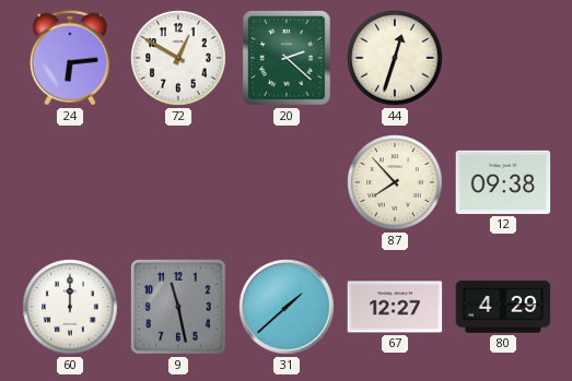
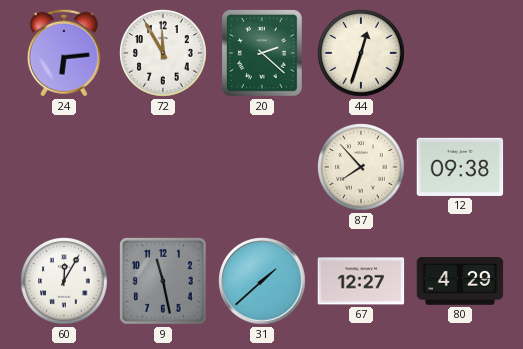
72: 12:50 -> 11:55 (163, 53)
60: 12:00 -> 12:05 (64, 281)
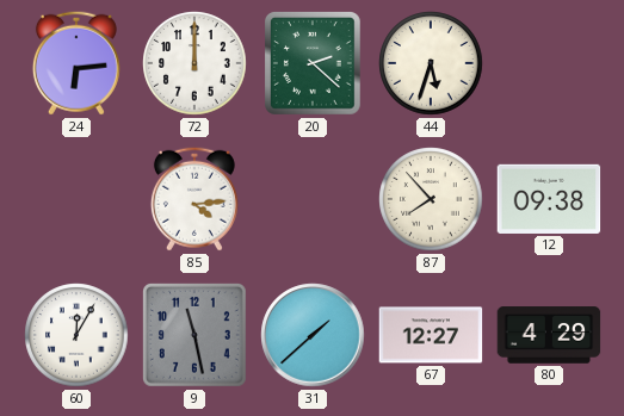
72: 11:55 -> 12:00 (194, 63)
44: 12:33 -> 5:33 (431, 63)
85: none -> 4:14 (194, 199)
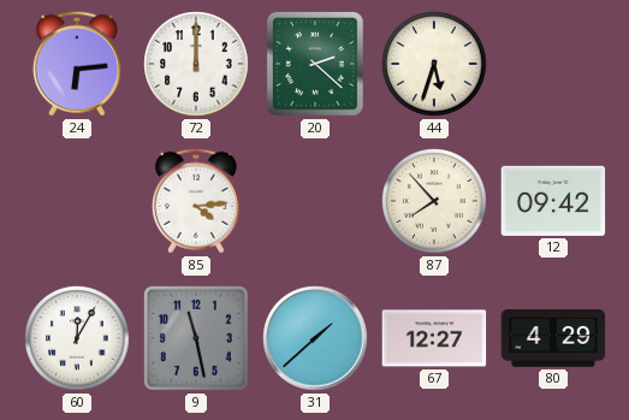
12: 09:38 -> 09:42 (553, 201)
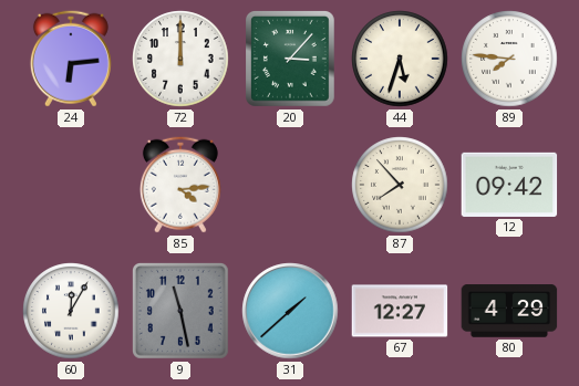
20: 2:22 -> 3:07 (291, 60)
89: none -> 7:46 (509, 59)
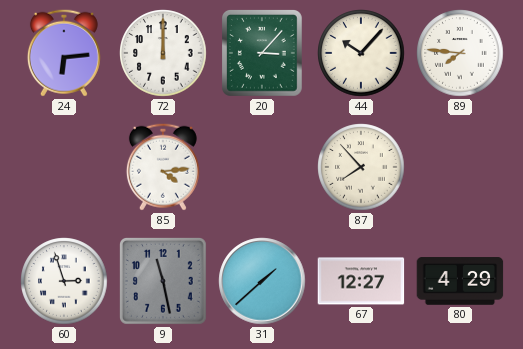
44: 5:33 -> 10:07 (361, 53)
12: 09:42 -> none (509, 185)
60: 12:05 -> 2:57 (64, 281)
